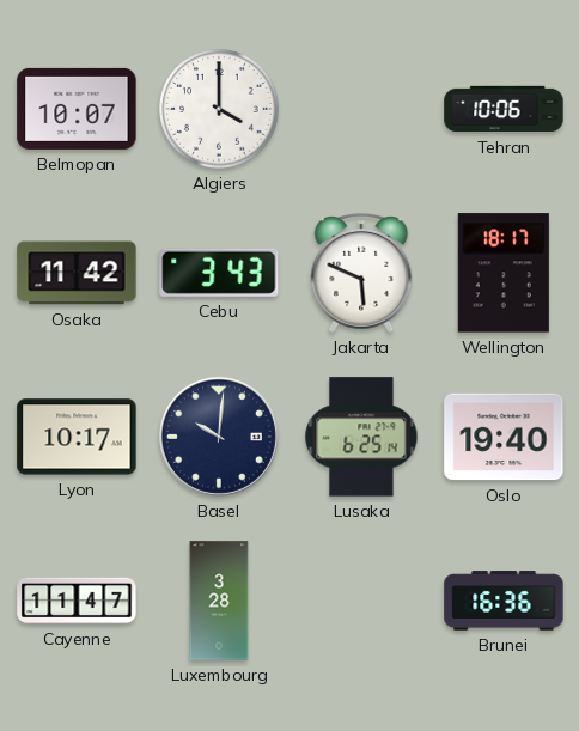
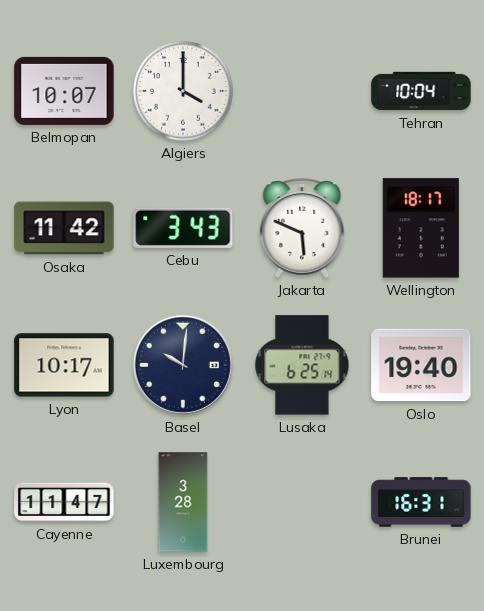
Tehran: 10:06 -> 10:04 (421, 91)
Brunei: 16:36 -> 16:31 (421, 502)
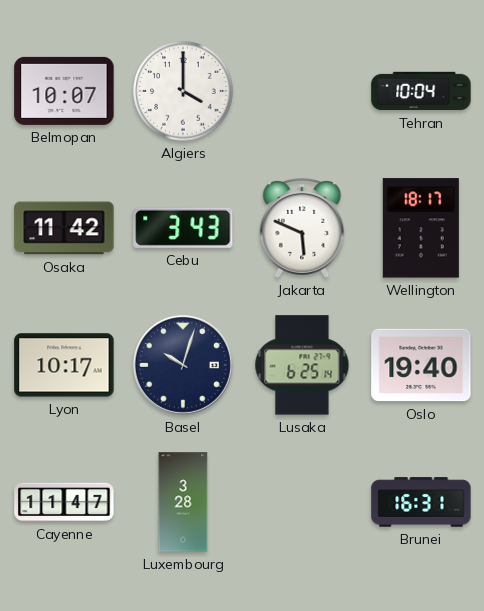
Basel: 10:01 -> 10:03 (183, 365)
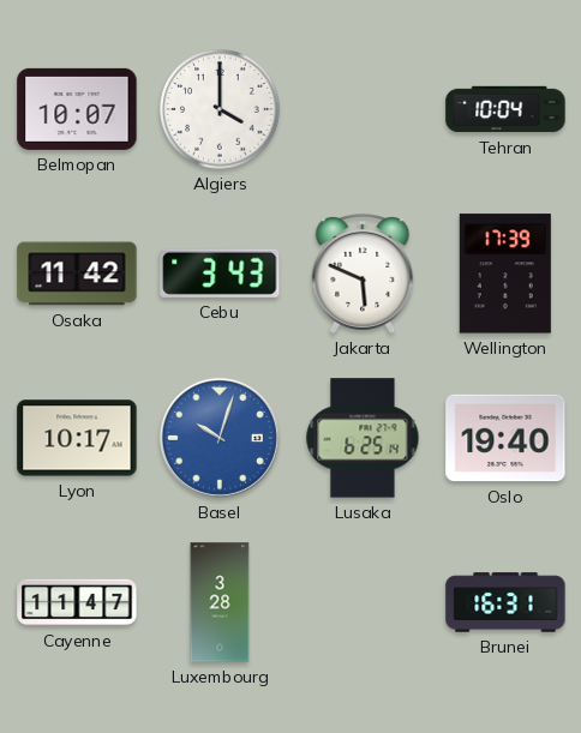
Wellington: 18:17 -> 17:39 (505, 274)
Basel dial: navy -> blue (220, 438)
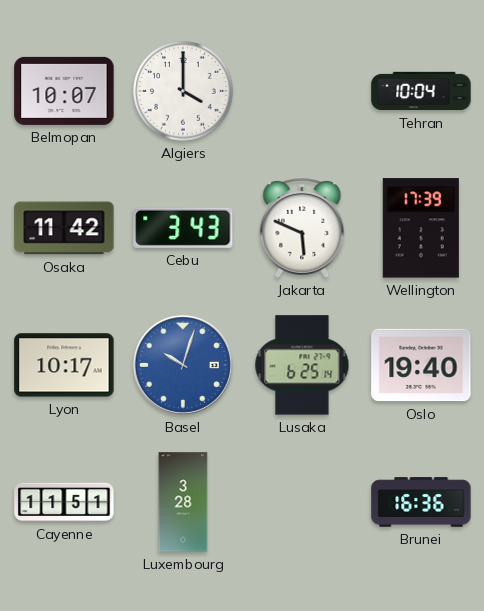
Cayenne: 11:47 -> 11:51 (64, 502)
Brunei: 16:31 -> 16:36 (421, 502)
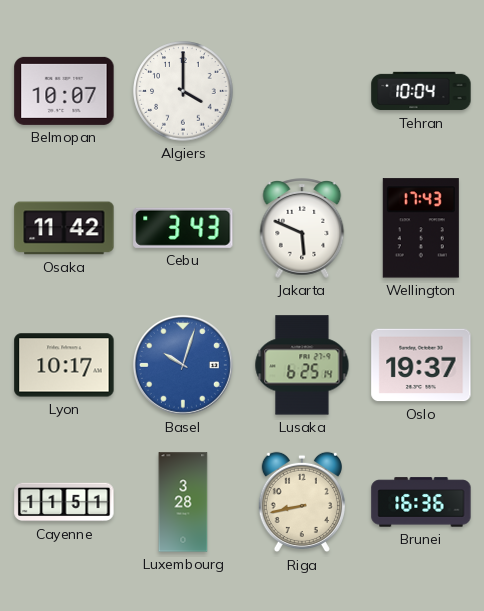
Wellington: 17:39 -> 17:43 (421, 228)
Oslo: 19:40 -> 19:37 (421, 365)
Riga: none -> 8:43 (302, 502)
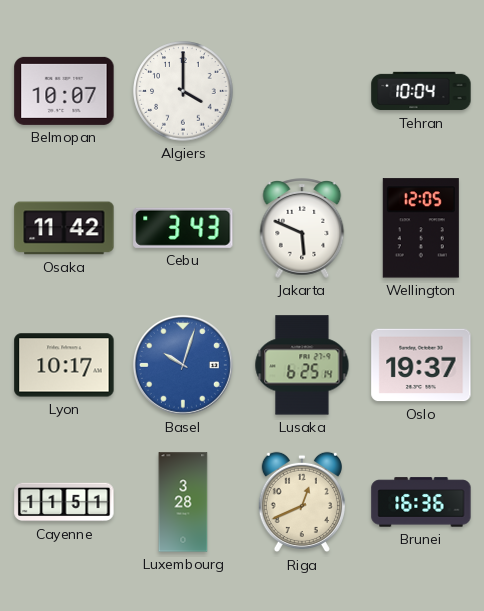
Wellington: 17:43 -> 12:05 (421, 228)
Riga: 8:43 -> 12:41 (302, 502)
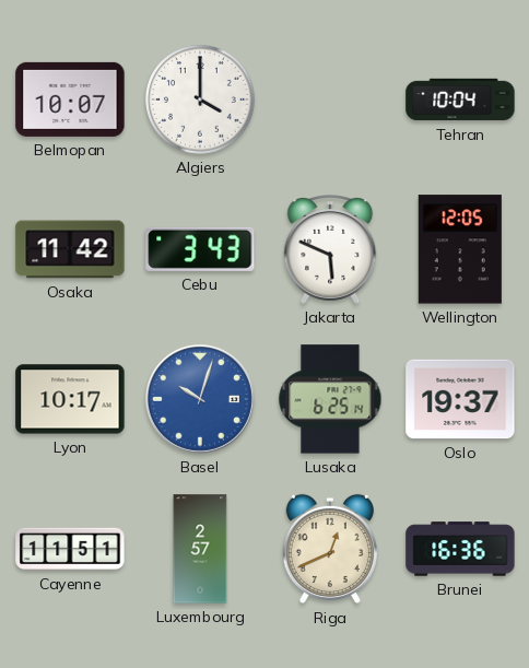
Luxembourg: 3:28 -> 2:57 (200, 549)
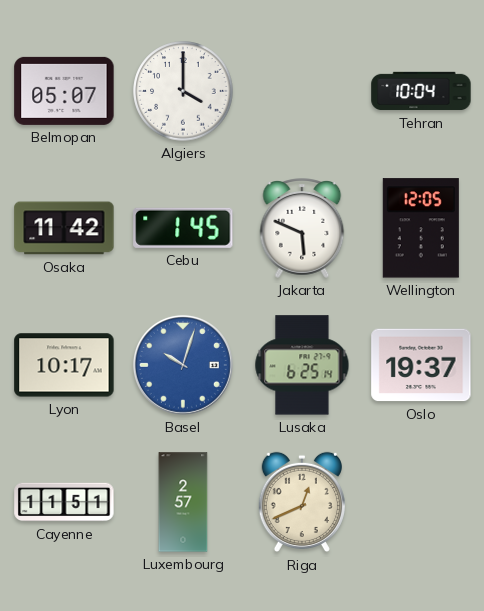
Belmopan: 10:07 -> 05:07 (64, 91)
Cebu: 3:43 -> 1:45 (183, 228)
Brunei: 16:36 -> none (460, 549)
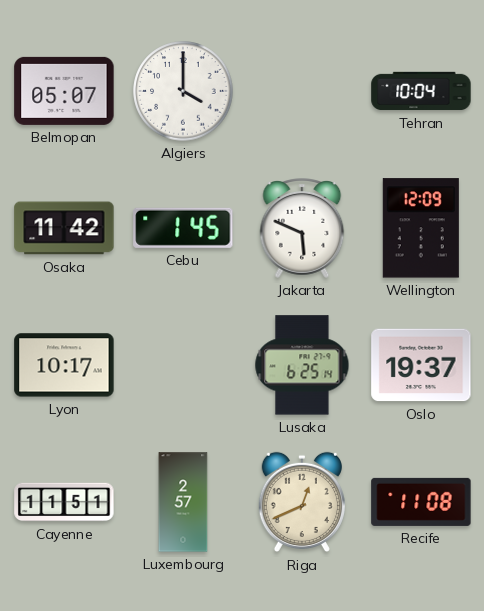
Wellington: 12:05 -> 12:09 (421, 228)
Basel: 10:03 -> none (183, 365)
Recife: none -> 11:08 (421, 502)
